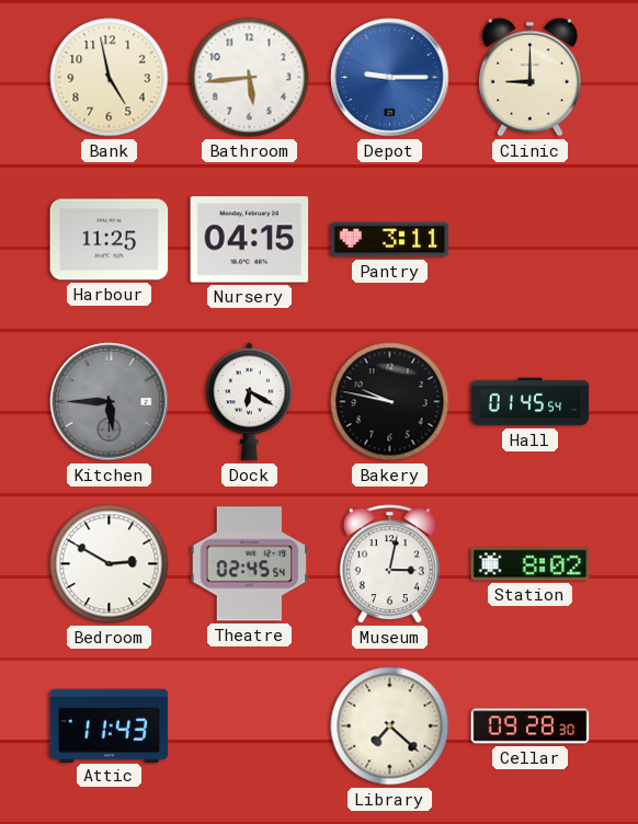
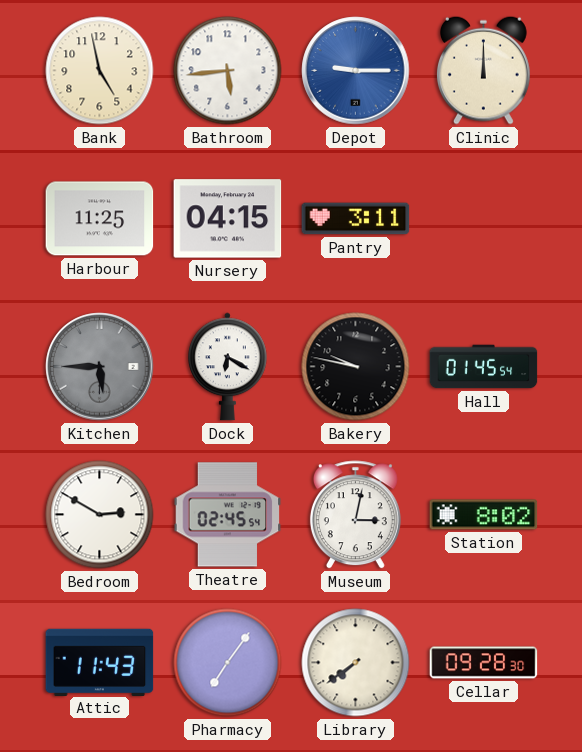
Clinic: 9:00 -> 12:00 (483, 70)
Pharmacy: none -> 7:06 (228, 663)
Library: 7:22 -> 7:39 (356, 663)
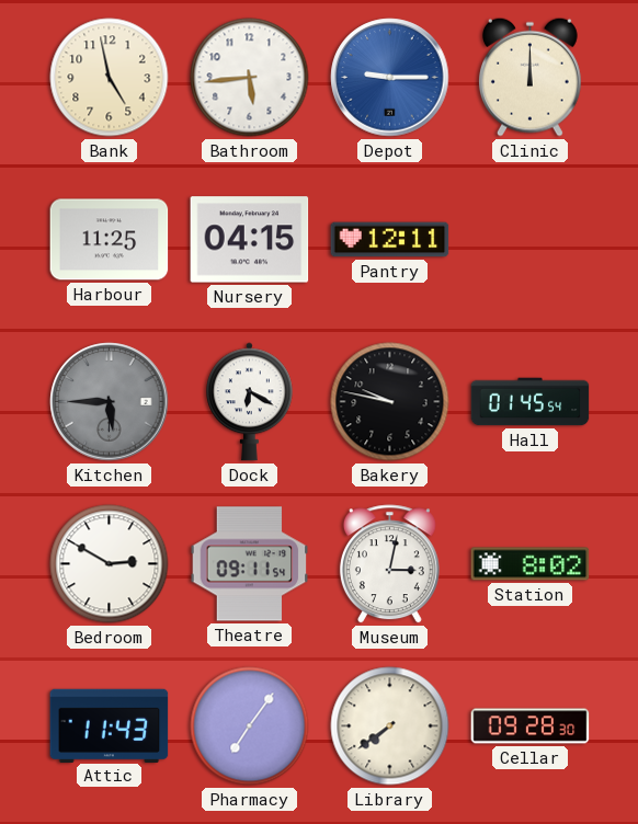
Pantry: 3:11 -> 12:11 (390, 240)
Theatre: 02:45 -> 09:11 (250, 564)
